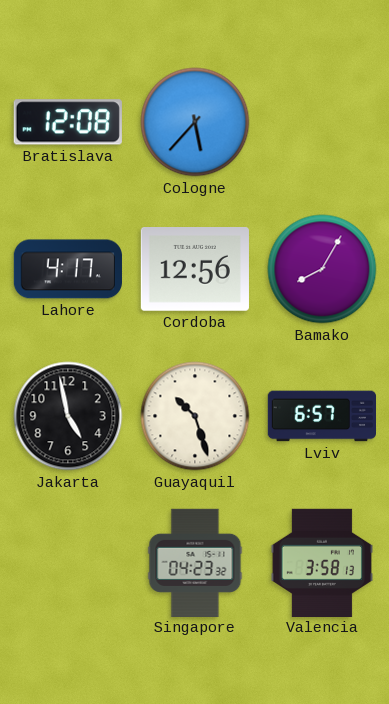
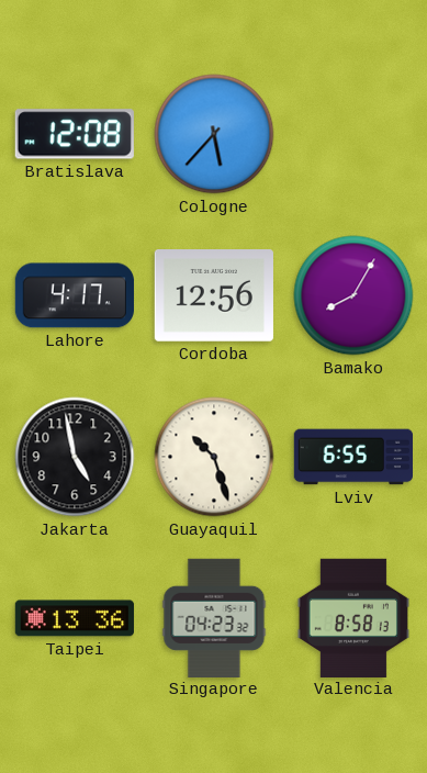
Lviv: 6:57 -> 6:55 (352, 457)
Taipei: none -> 13:36 (75, 618)
Valencia: 3:58 -> 8:58 (353, 617)
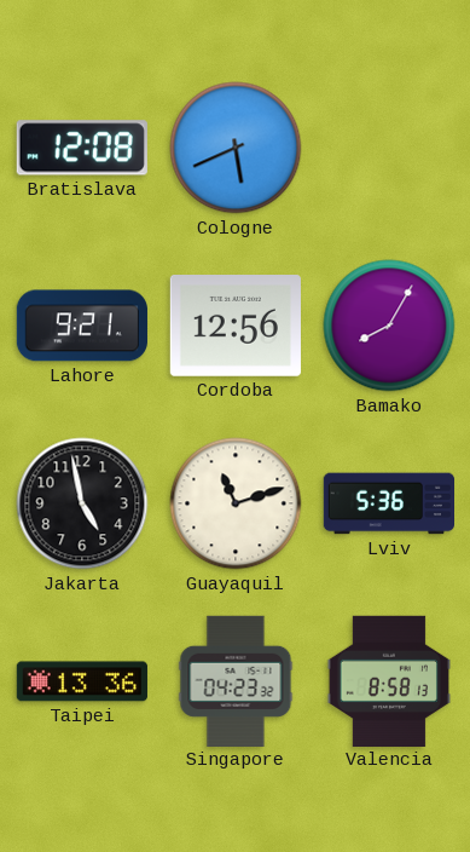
Cologne: 5:37 -> 5:41 (236, 148)
Lahore: 4:17 -> 9:21 (82, 326)
Guayaquil: 10:27 -> 11:12 (236, 503)
Lviv: 6:55 -> 5:36 (388, 503)
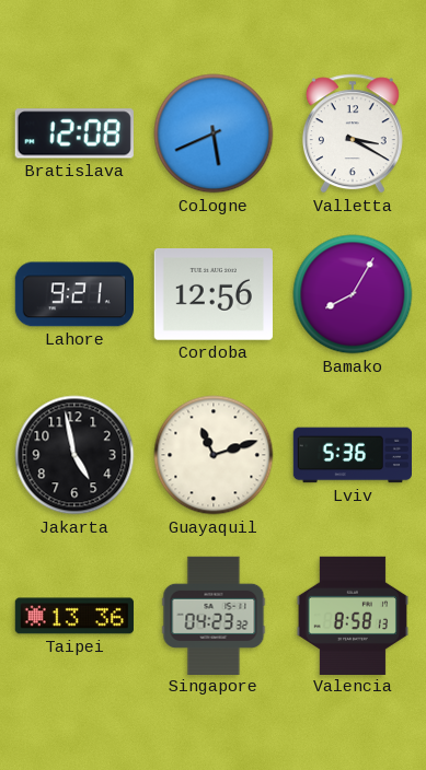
Valletta: none -> 3:20 (353, 133)
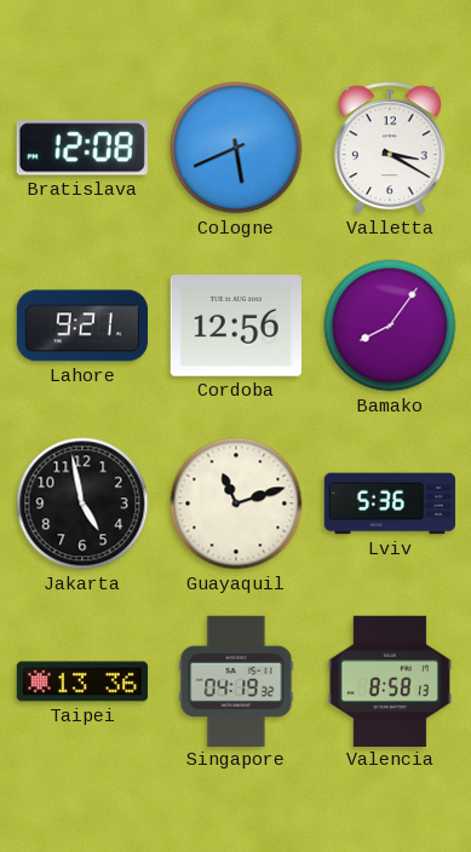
Bamako: 8:05 -> 8:06 (390, 326)
Singapore: 04:23 -> 04:19 (236, 680)
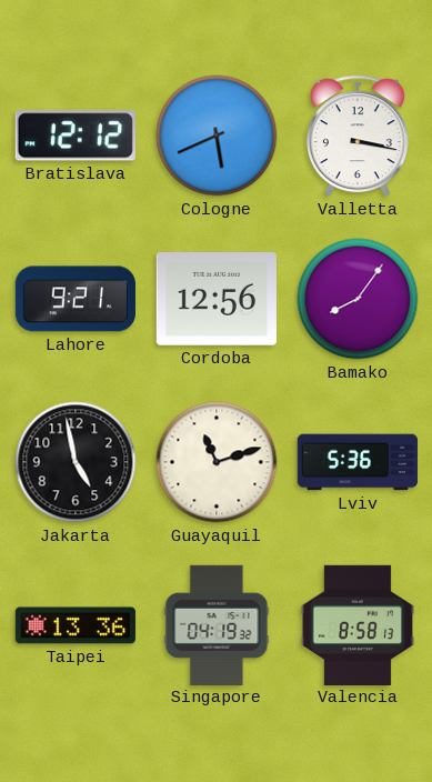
Bratislava: 12:08 -> 12:12 (76, 136)
Valletta: 3:20 -> 3:17 (358, 136)
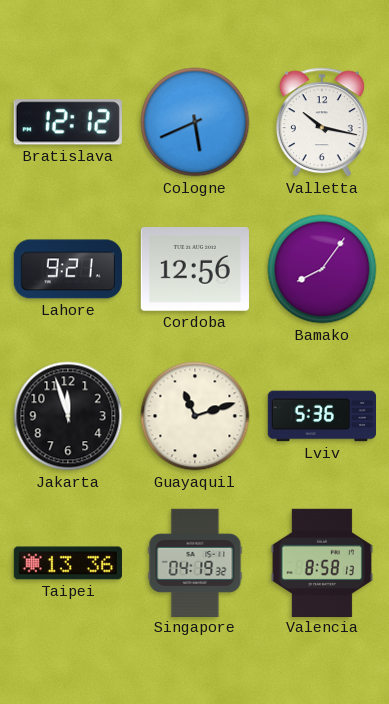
Valletta: 3:17 -> 10:17 (322, 122)
Jakarta: 4:58 -> 11:57 (68, 416)
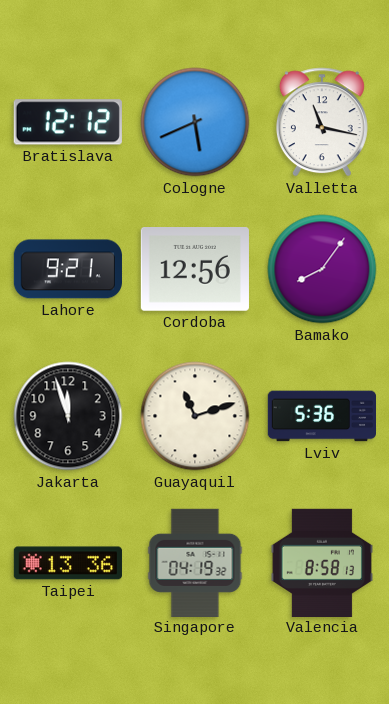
Valletta: 10:17 -> 11:17 (322, 122)
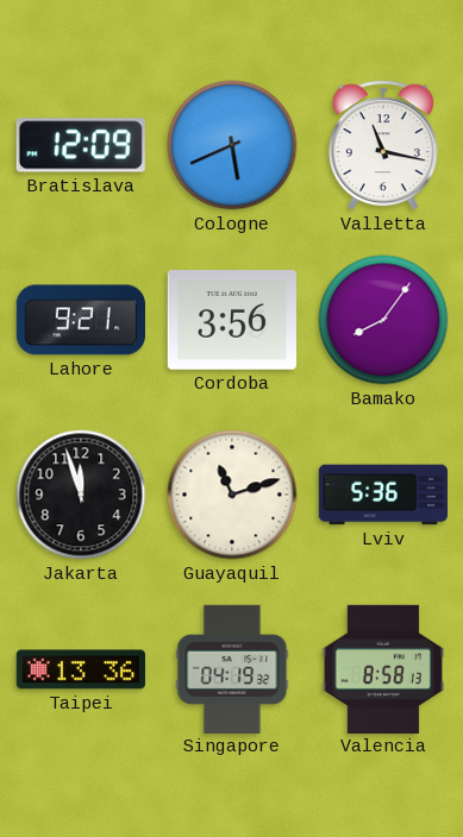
Bratislava: 12:12 -> 12:09 (81, 145)
Cordoba: 12:56 -> 3:56 (232, 321)
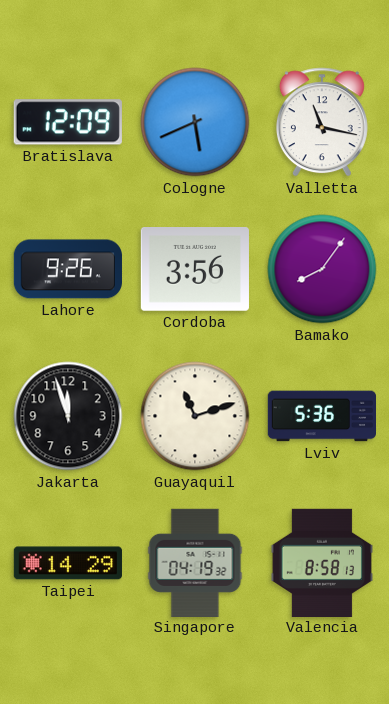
Lahore: 9:21 -> 9:26 (68, 269)
Taipei: 13:36 -> 14:29 (68, 563)
